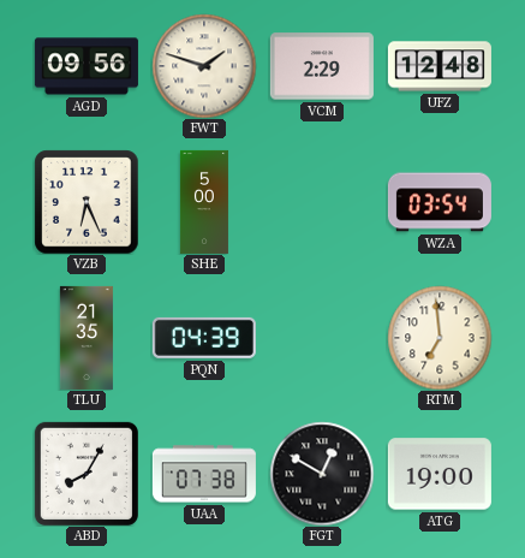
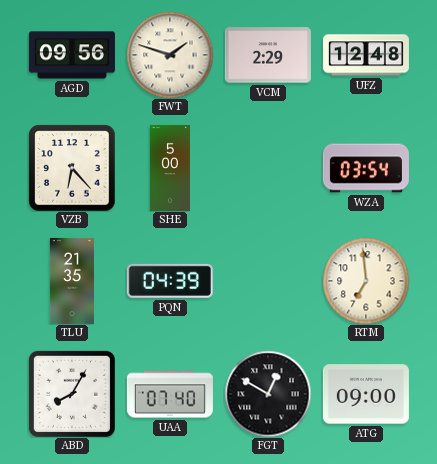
VZB: 6:26 -> 6:23 (72, 168)
UAA: 07:38 -> 07:40 (170, 394)
ATG: 19:00 -> 09:00 (366, 394)
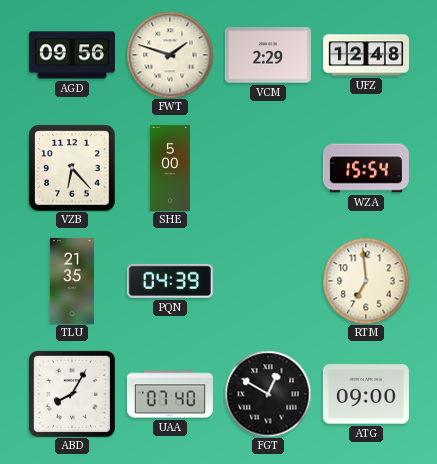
WZA: 03:54 -> 15:54 (366, 168)
